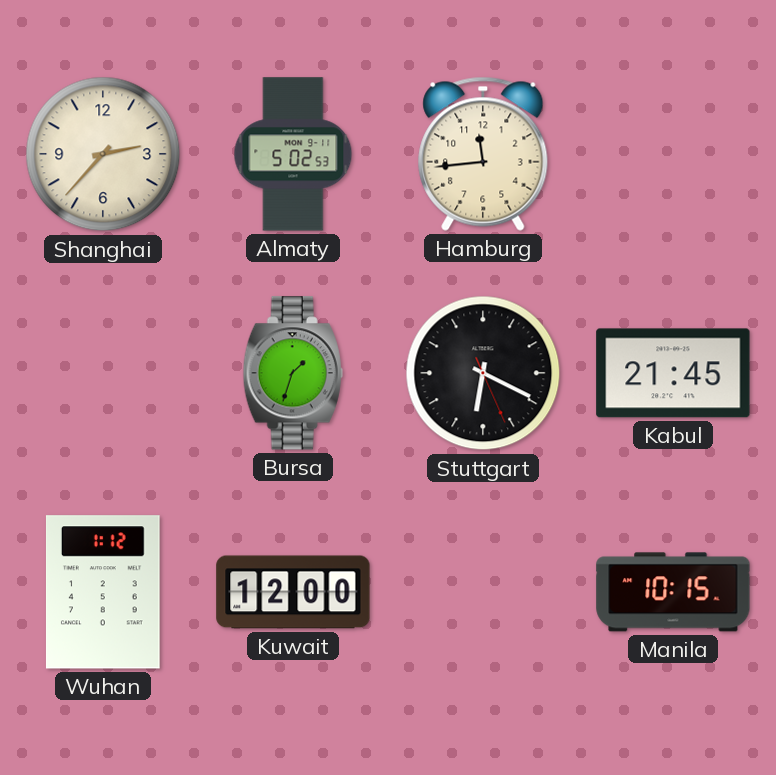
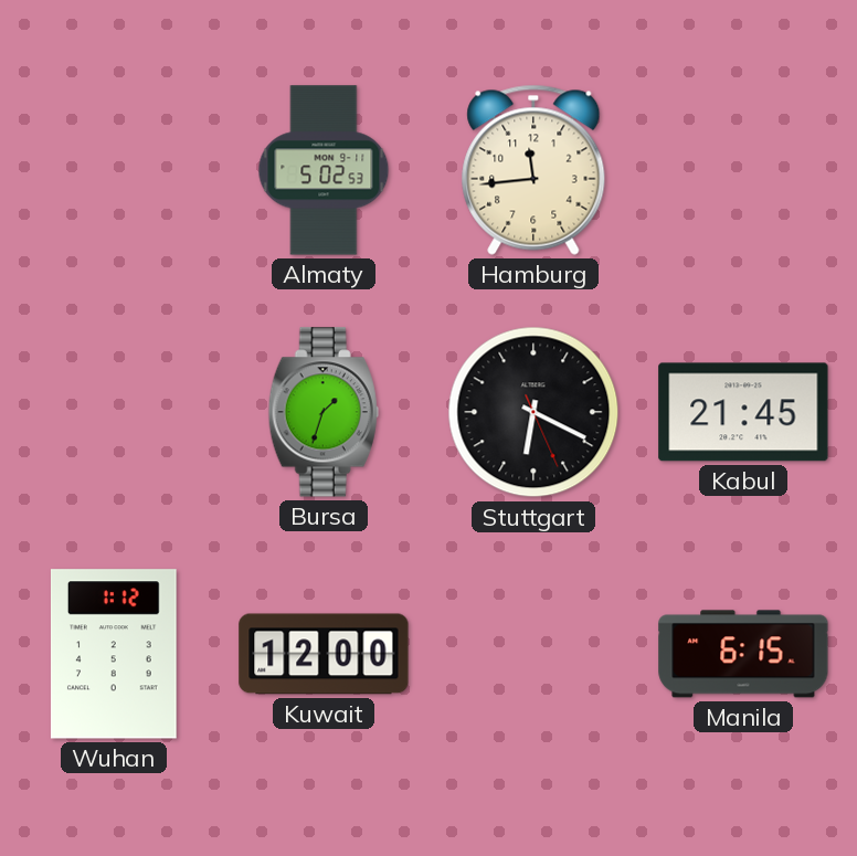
Shanghai: 2:37 -> none (103, 154)
Manila: 10:15 -> 6:15 (743, 654)
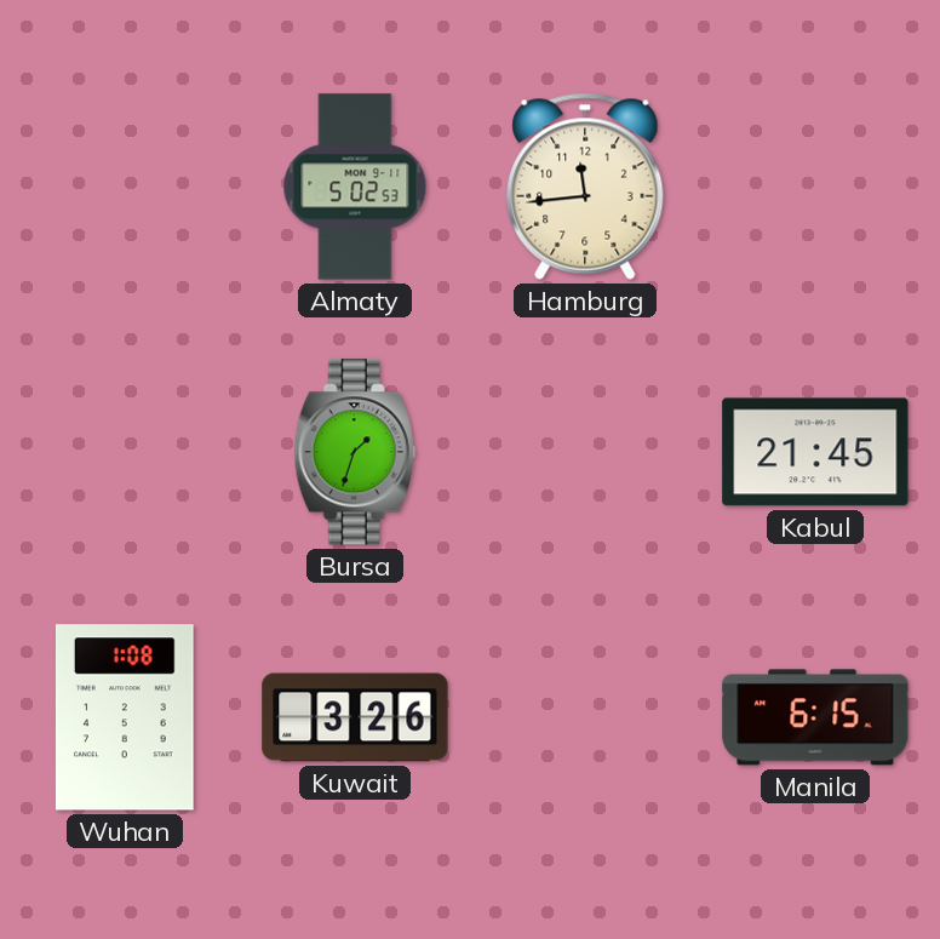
Stuttgart: 6:19 -> none (533, 412)
Wuhan: 1:12 -> 1:08 (125, 717)
Kuwait: 12:00 -> 3:26 (355, 717)
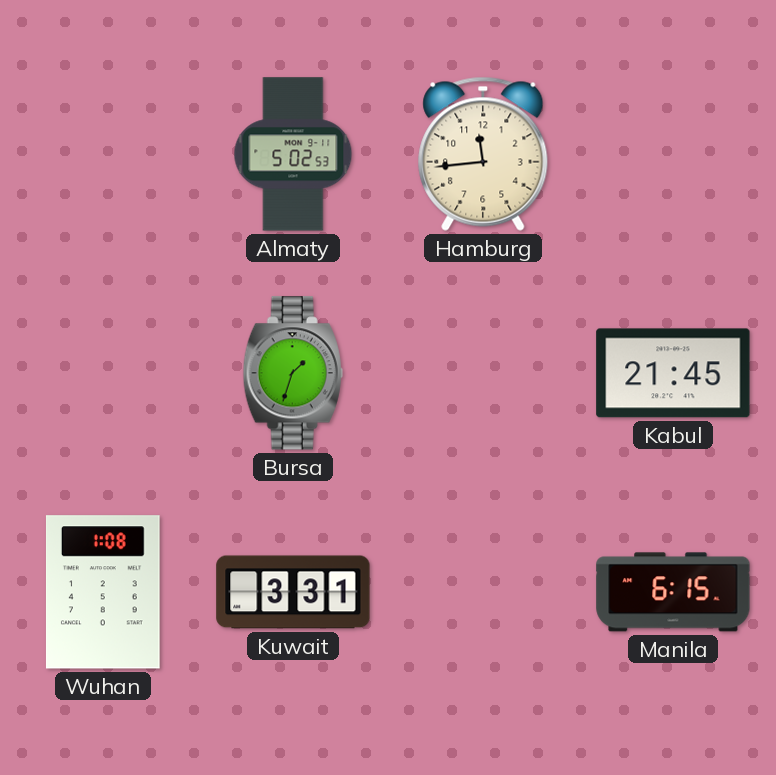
Kuwait: 3:26 -> 3:31 (293, 592)
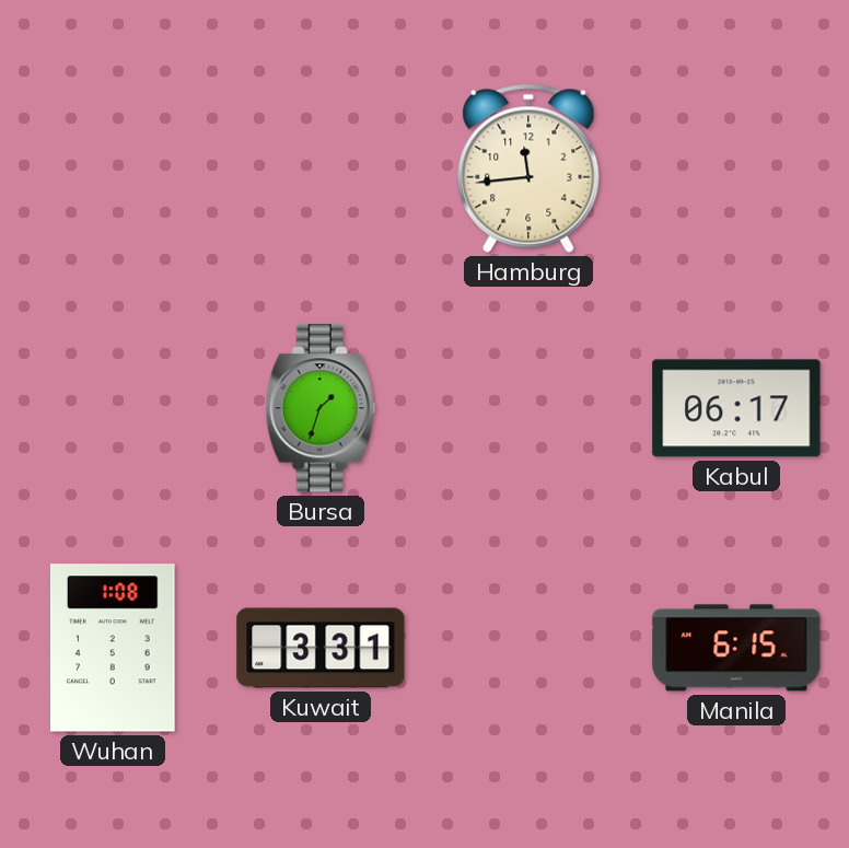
Almaty: 5:02 -> none (293, 154)
Kabul: 21:45 -> 06:17 (736, 408)
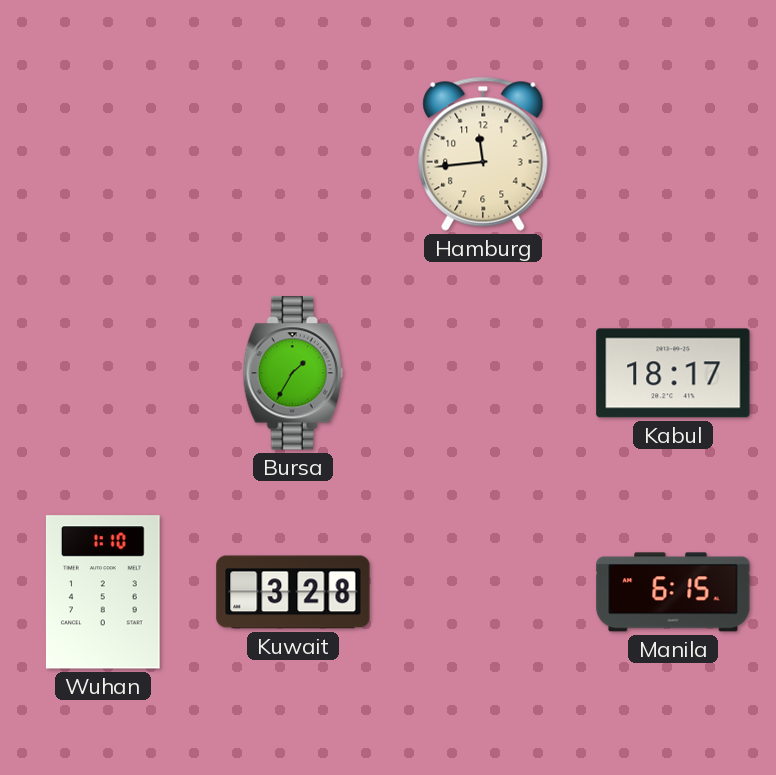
Bursa: 1:33 -> 1:35 (293, 373)
Kabul: 06:17 -> 18:17 (673, 373)
Wuhan: 1:08 -> 1:10 (103, 592)
Kuwait: 3:31 -> 3:28 (293, 592)
